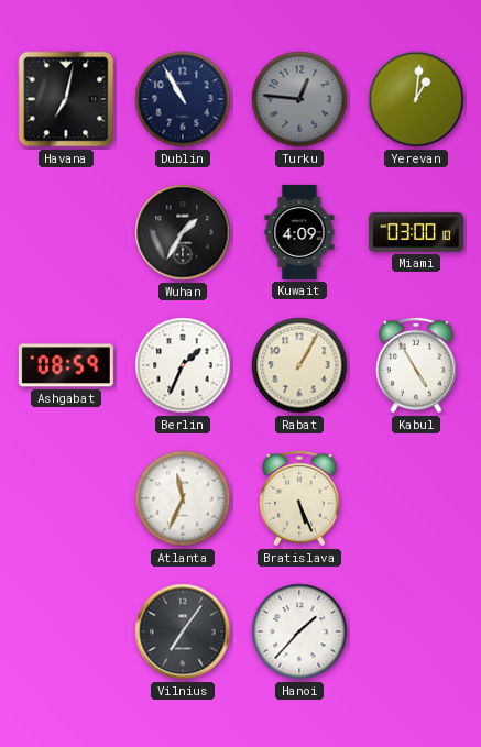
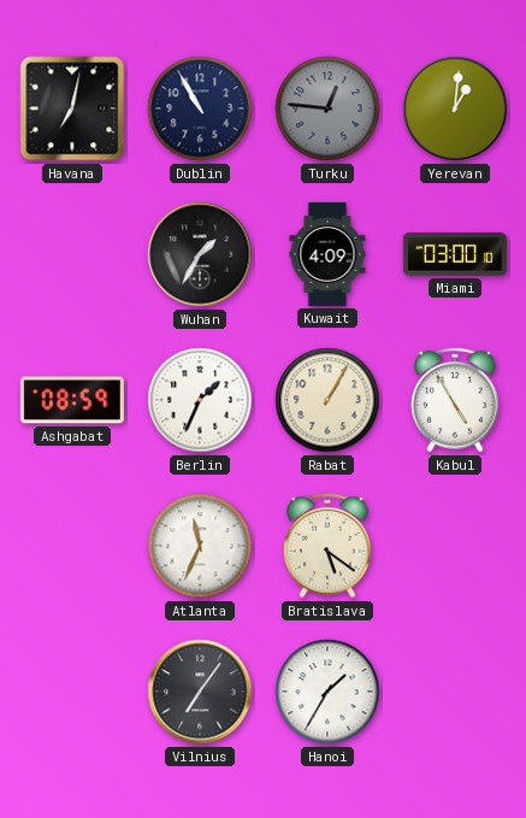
Bratislava: 5:26 -> 5:21 (327, 546)
Hanoi: 1:37 -> 1:35 (327, 692)
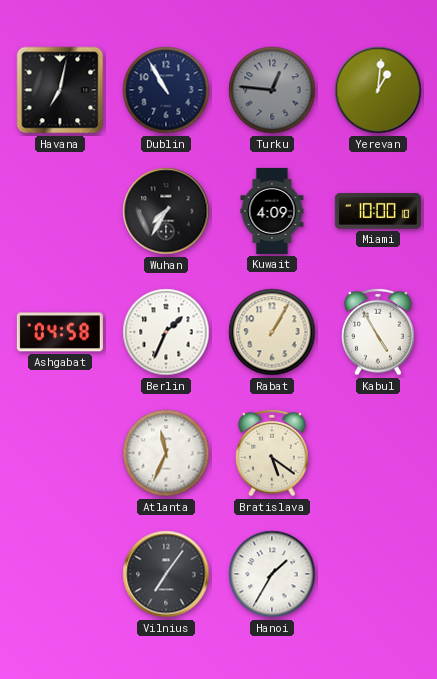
Wuhan: 1:35 -> 7:35 (166, 211)
Miami: 03:00 -> 10:00 (378, 211)
Ashgabat: 08:59 -> 04:58 (60, 332)
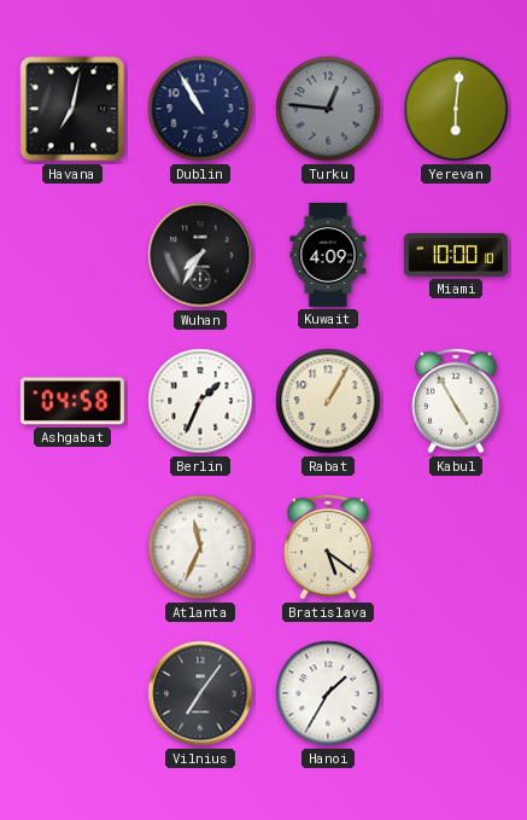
Yerevan: 1:01 -> 6:01 (456, 109)
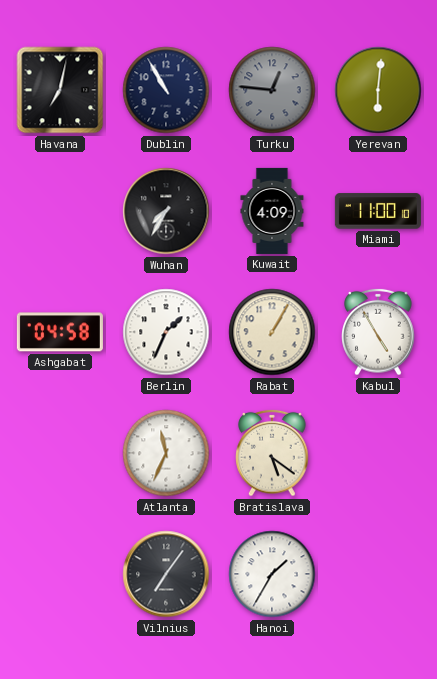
Miami: 10:00 -> 11:00 (378, 211)
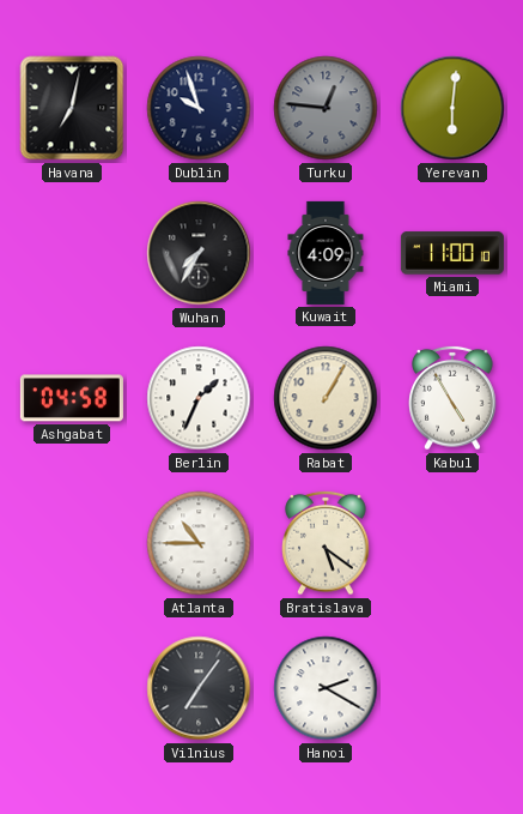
Dublin: 10:55 -> 9:57 (199, 108)
Atlanta: 11:34 -> 10:45 (199, 543)
Hanoi: 1:35 -> 2:20 (326, 688)
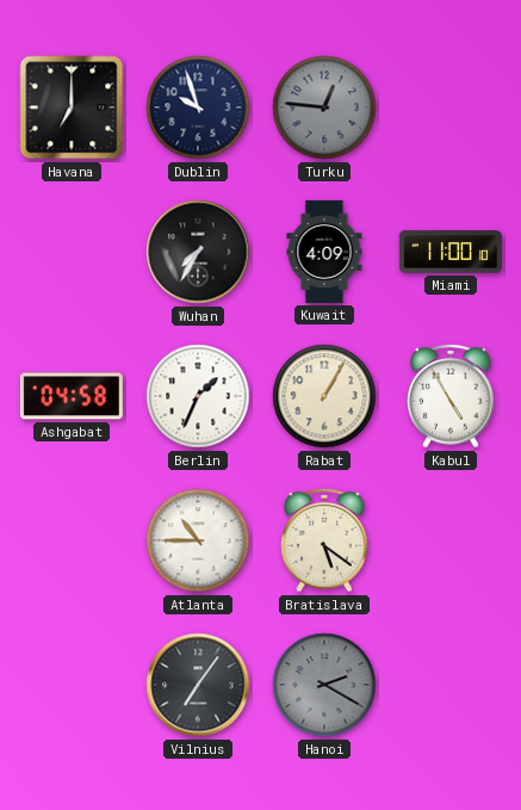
Havana: 7:02 -> 7:00 (72, 107)
Yerevan: 6:01 -> none (452, 108)
Hanoi dial: white -> grey (324, 685)
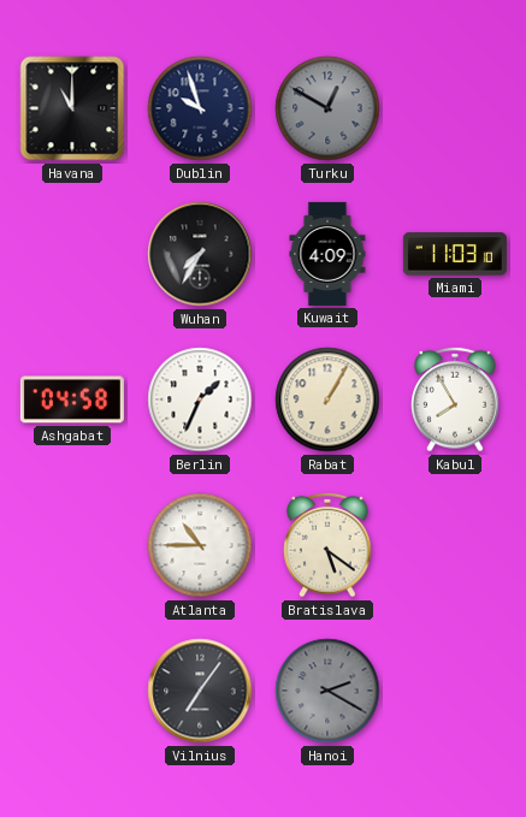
Havana: 7:00 -> 11:00 (72, 108)
Turku: 12:46 -> 12:50 (327, 108)
Miami: 11:00 -> 11:03 (455, 254)
Kabul: 4:55 -> 7:55 (455, 399)
